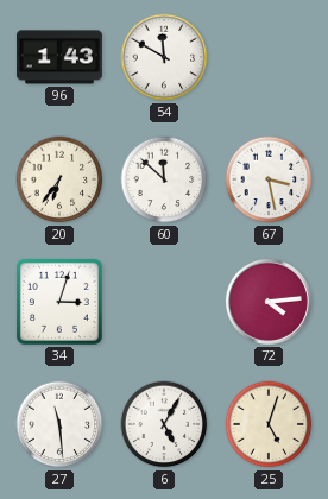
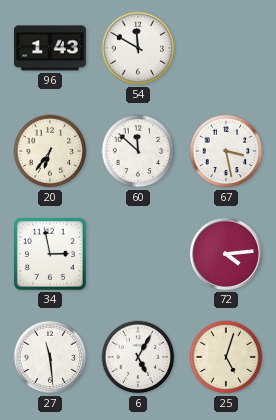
34: 3:03 -> 2:58 (50, 254)
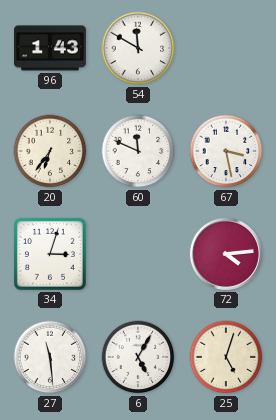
60: 11:52 -> 11:49 (138, 151)
34: 2:58 -> 3:03 (50, 254)
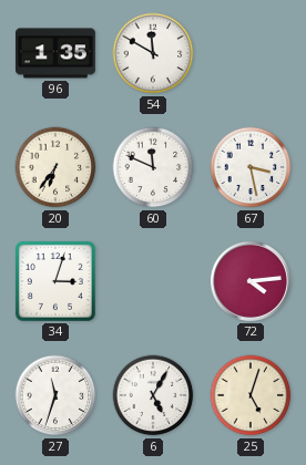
96: 1:43 -> 1:35 (55, 53)
27: 11:29 -> 11:33 (55, 395)
